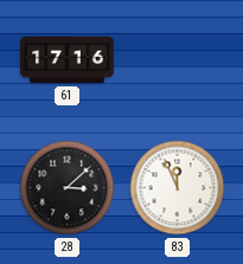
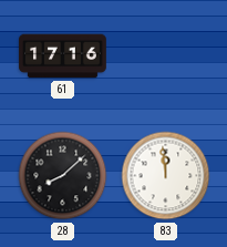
28: 3:08 -> 8:08 (63, 176)
83: 11:56 -> 11:59 (166, 176)
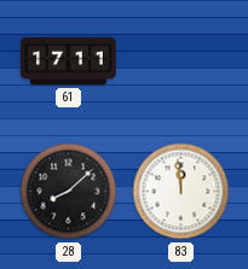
61: 17:16 -> 17:11 (69, 62)
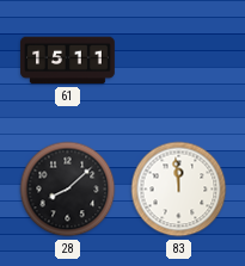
61: 17:11 -> 15:11 (68, 61)
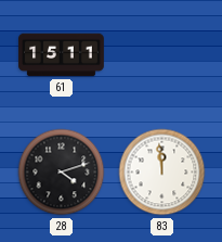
28: 8:08 -> 4:12 (62, 173)
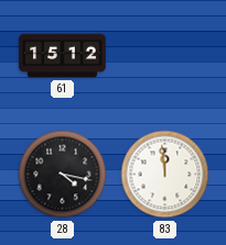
61: 15:11 -> 15:12 (63, 56)
28: 4:12 -> 4:17 (63, 175)
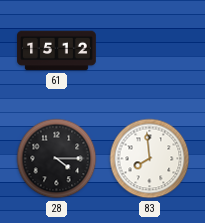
28: 4:17 -> 4:15 (57, 159)
83: 11:59 -> 7:59 (150, 159)
